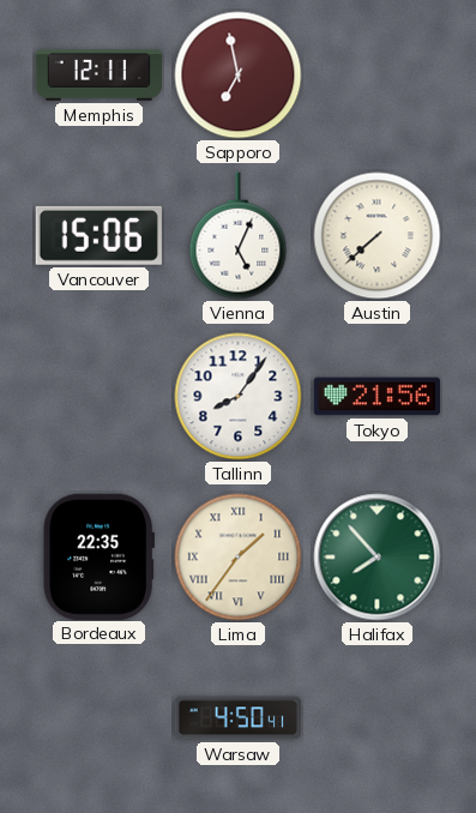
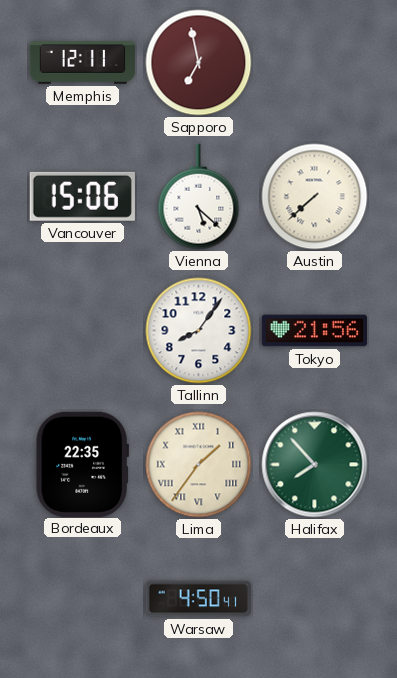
Vienna: 5:04 -> 5:22 (199, 197)
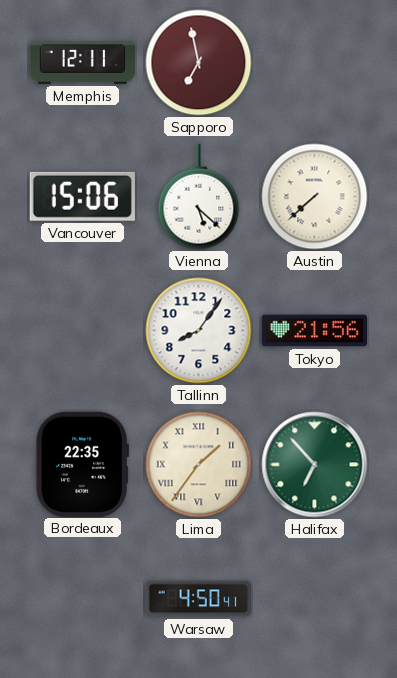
Halifax: 7:53 -> 6:53 (315, 465)
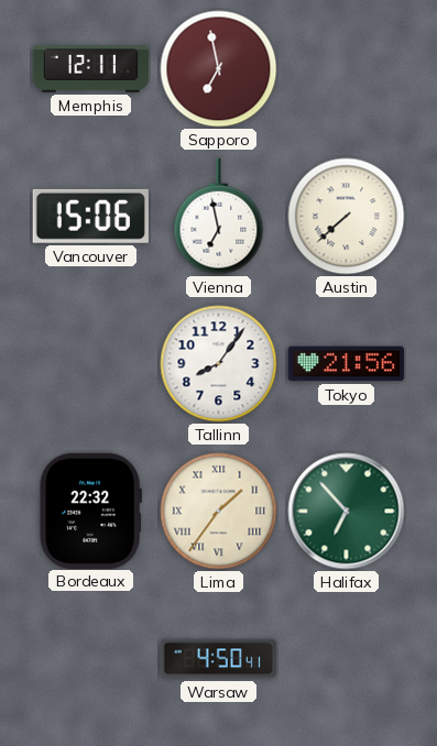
Vienna: 5:22 -> 6:58 (219, 217)
Bordeaux: 22:35 -> 22:32 (90, 511)
